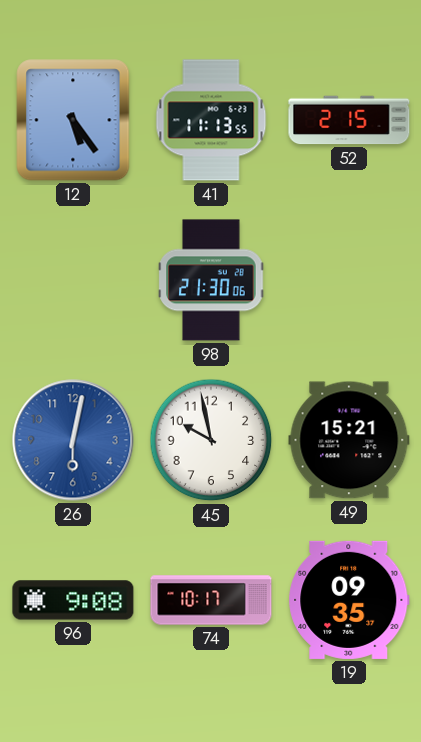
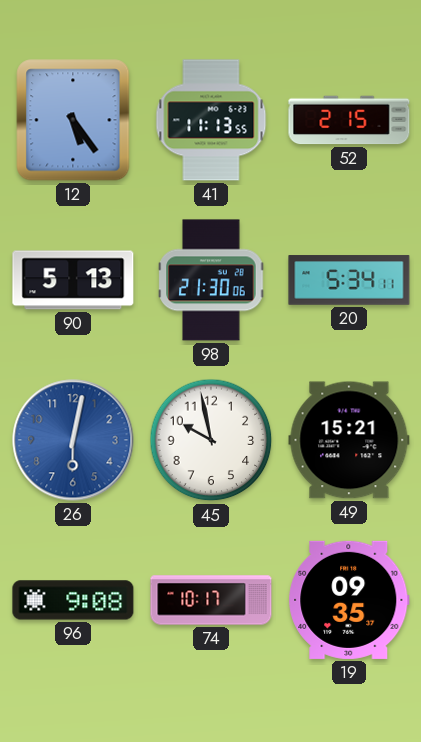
90: none -> 5:13 (73, 280)
20: none -> 5:34 (349, 280)
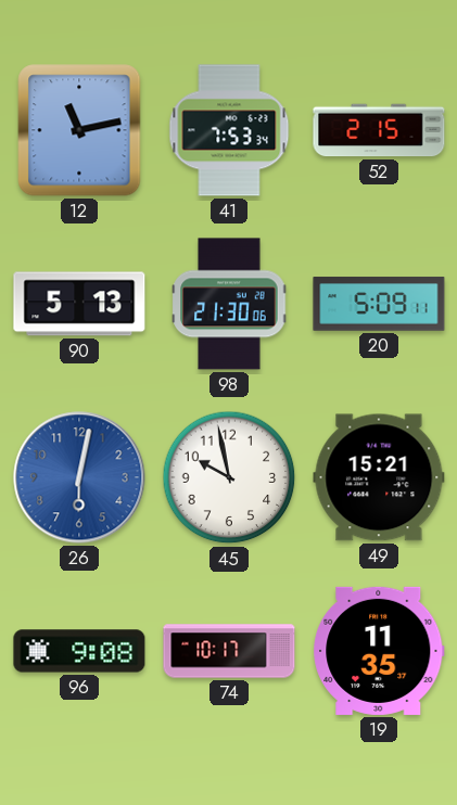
12: 5:24 -> 11:13 (79, 130)
41: 11:13 -> 7:53 (229, 130)
20: 5:34 -> 5:09 (379, 304)
19: 09:35 -> 11:35 (379, 651)
